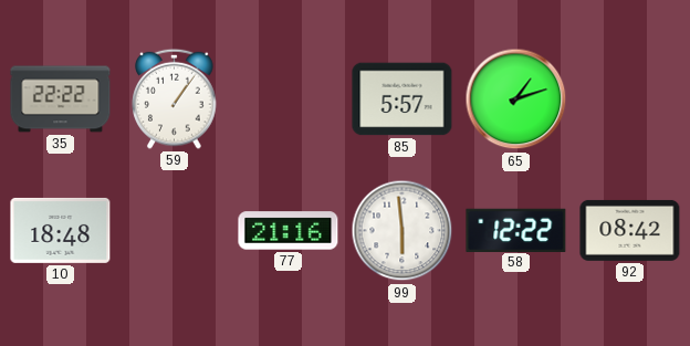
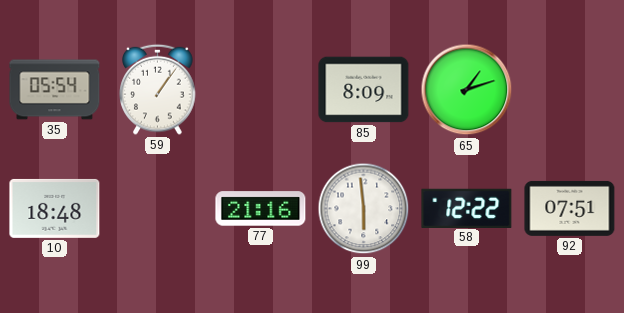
35: 22:22 -> 05:54 (55, 90)
85: 5:57 -> 8:09 (364, 90)
92: 08:42 -> 07:51 (570, 208)
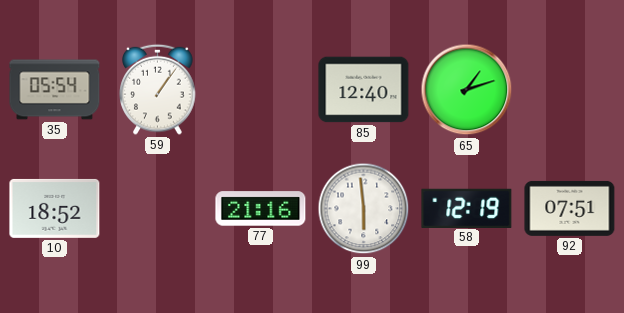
85: 8:09 -> 12:40 (364, 90)
10: 18:48 -> 18:52 (55, 208)
58: 12:22 -> 12:19 (467, 208)
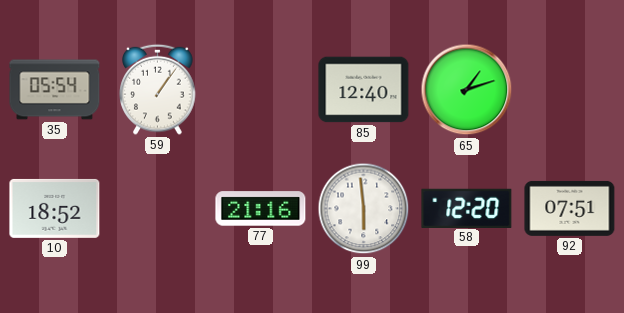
58: 12:19 -> 12:20 (467, 208)
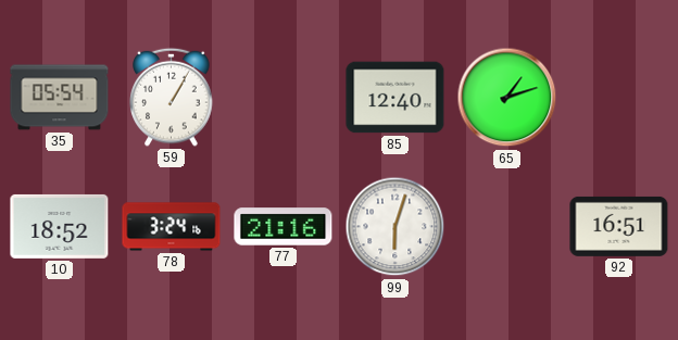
59: 1:06 -> 1:05 (172, 97)
78: none -> 3:24 (172, 227)
99: 5:59 -> 6:03 (395, 227)
58: 12:20 -> none (467, 208)
92: 07:51 -> 16:51 (619, 226)
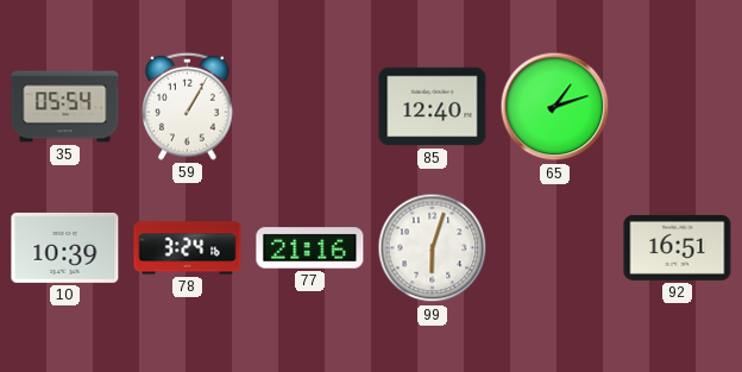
10: 18:52 -> 10:39 (65, 247)
